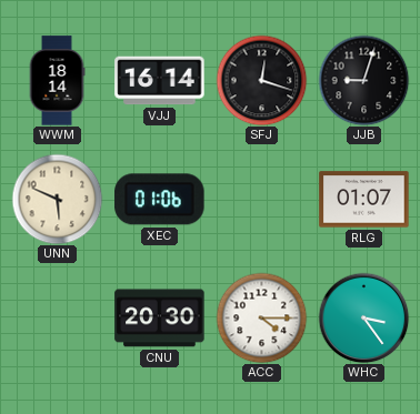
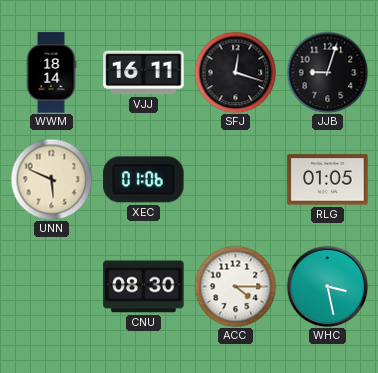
VJJ: 16:14 -> 16:11 (144, 73)
RLG: 01:07 -> 01:05 (328, 180)
CNU: 20:30 -> 08:30 (144, 287)
WHC: 3:24 -> 3:28 (327, 286)
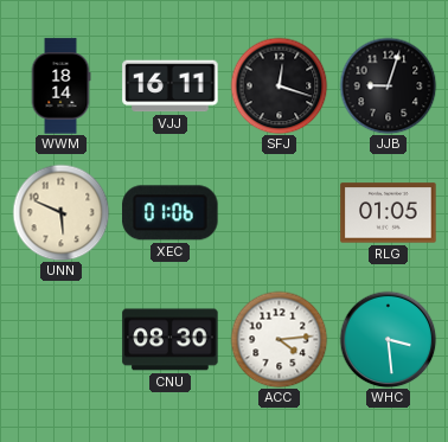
ACC: 4:15 -> 4:14 (279, 339)
WHC: 3:28 -> 3:29 (388, 339)
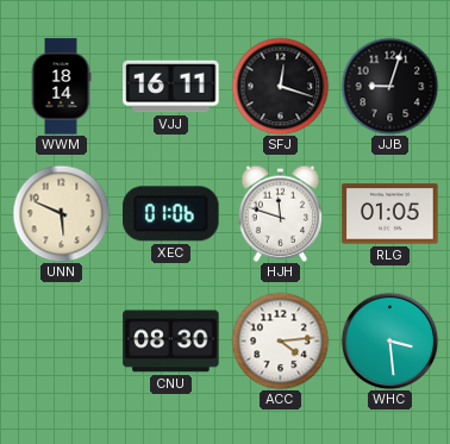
HJH: none -> 11:48 (281, 213)
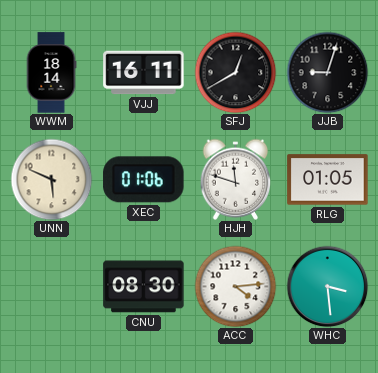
SFJ: 12:18 -> 12:40 (235, 72)
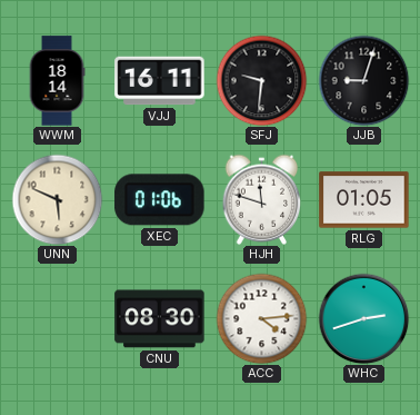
SFJ: 12:40 -> 9:31 (261, 80)
WHC: 3:29 -> 2:42 (363, 318)
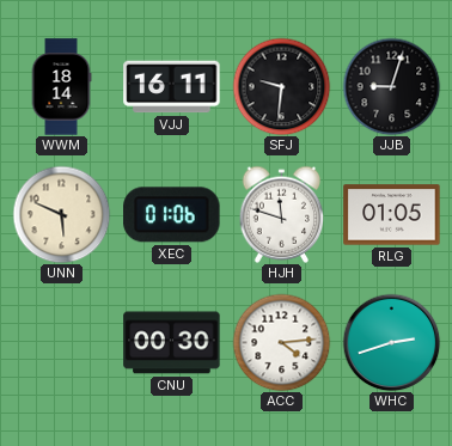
CNU: 08:30 -> 00:30 (172, 343)
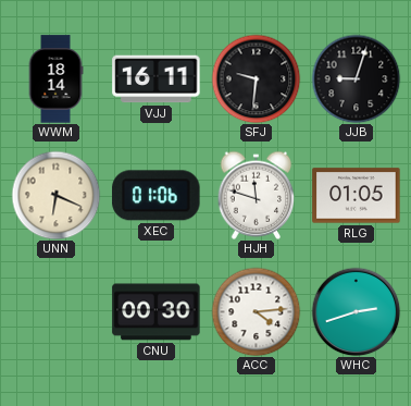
UNN: 5:49 -> 6:19 (55, 195)
